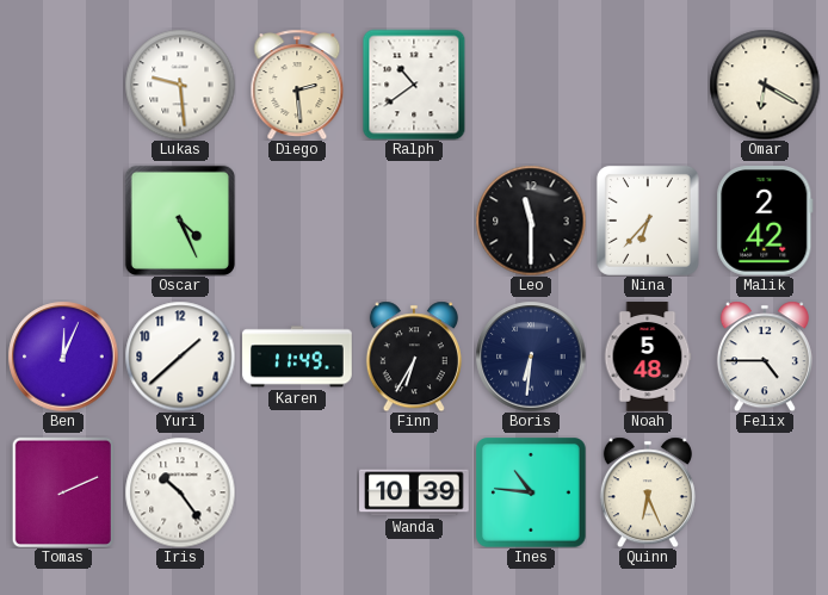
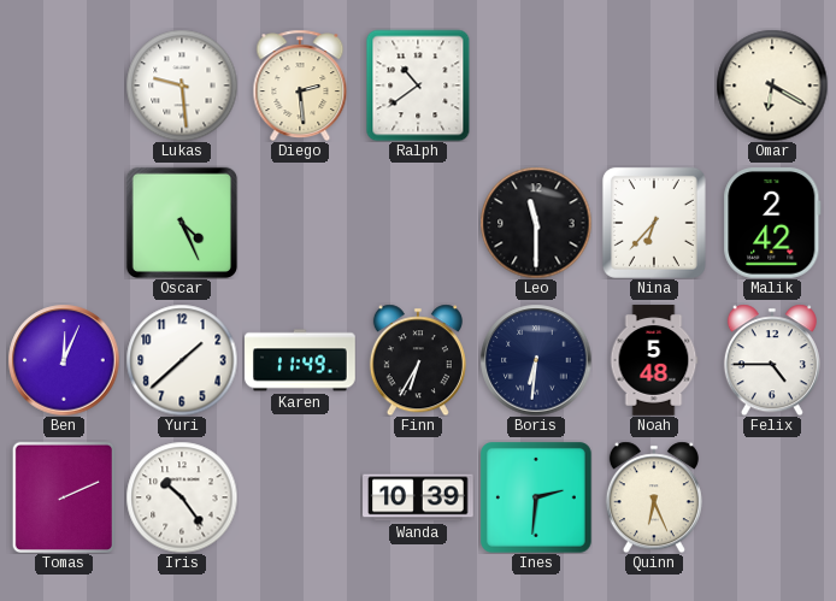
Ines: 10:46 -> 2:31 (537, 499)
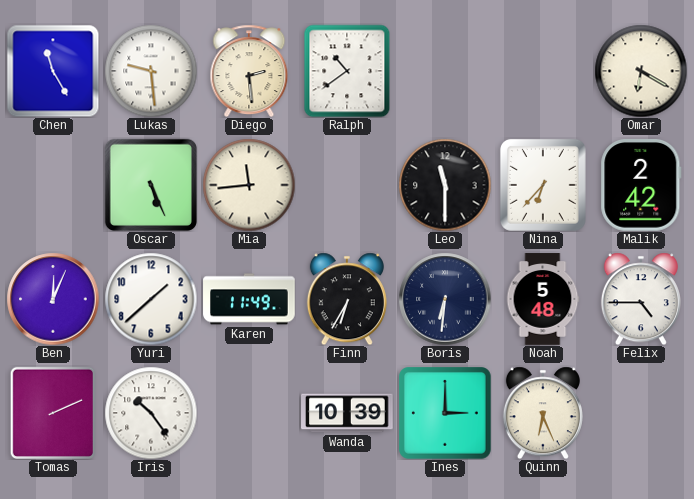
Chen: none -> 11:25 (53, 71)
Oscar: 4:26 -> 5:26 (151, 185)
Mia: none -> 11:44 (249, 185)
Ines: 2:31 -> 3:00 (446, 414)
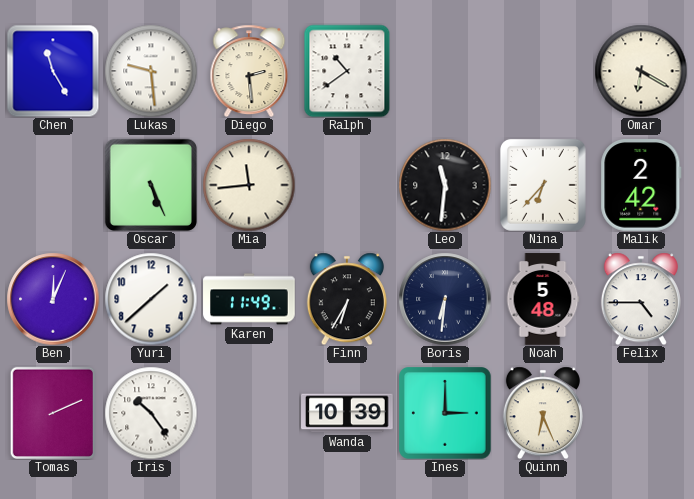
Leo: 11:30 -> 11:31 (445, 185)
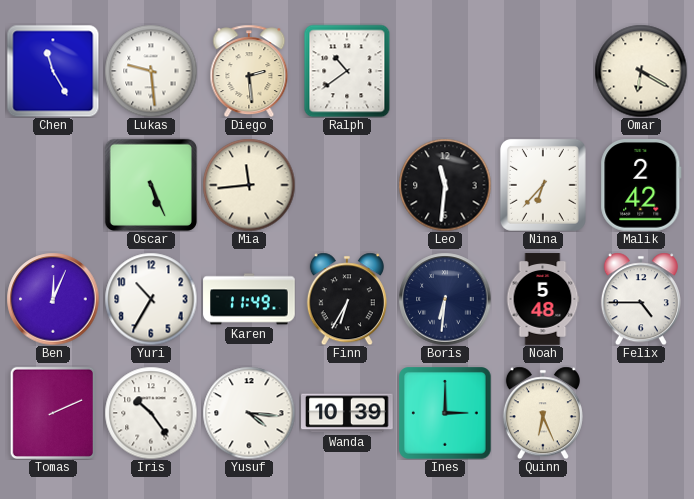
Yuri: 1:38 -> 10:35 (151, 299)
Yusuf: none -> 4:16 (249, 413)
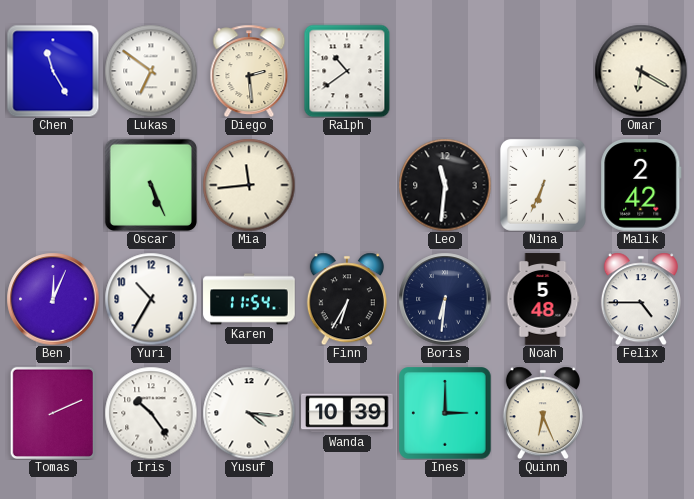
Lukas: 9:29 -> 6:51 (151, 71)
Nina: 6:37 -> 6:34 (543, 185)
Karen: 11:49 -> 11:54 (249, 299)
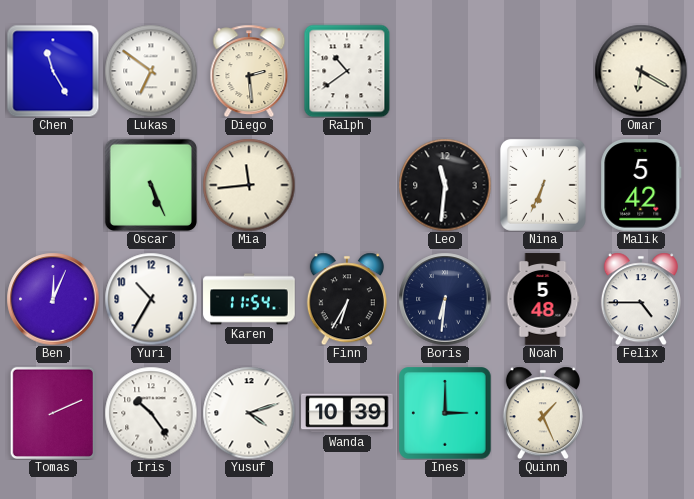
Malik: 2:42 -> 5:42 (641, 186)
Yusuf: 4:16 -> 4:12 (249, 413)
Quinn: 6:26 -> 1:26 (543, 413)
